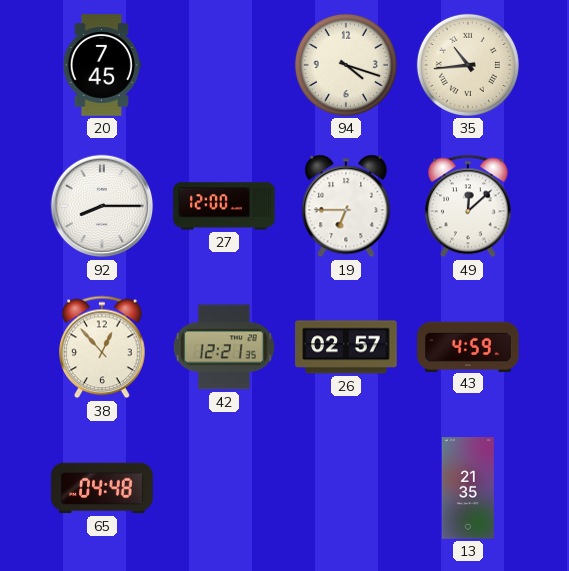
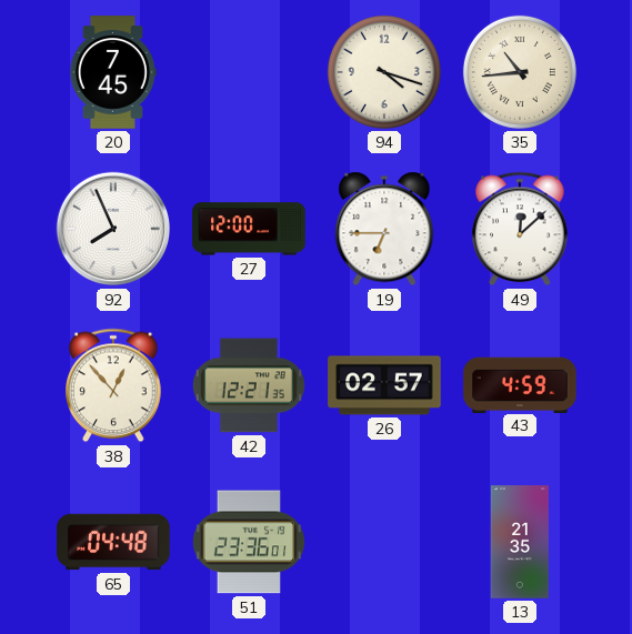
92: 8:15 -> 7:56 (113, 229)
51: none -> 23:36 (248, 542)
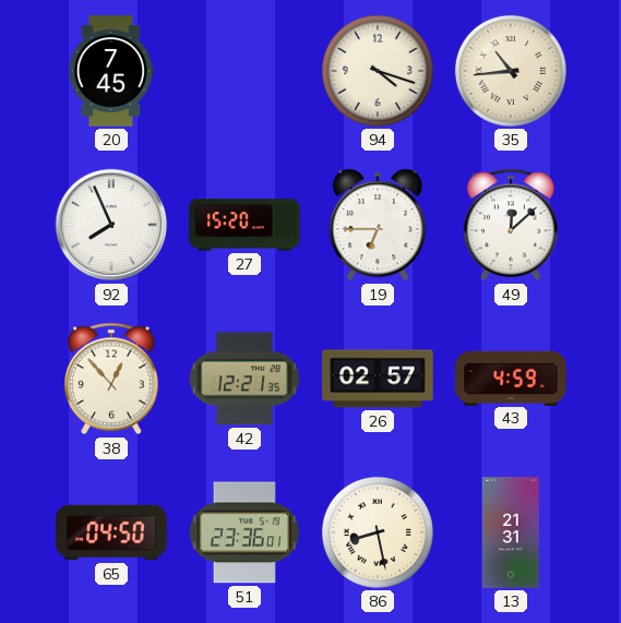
27: 12:00 -> 15:20 (244, 225)
65: 04:48 -> 04:50 (111, 532)
86: none -> 8:28 (378, 532)
13: 21:35 -> 21:31 (511, 532)
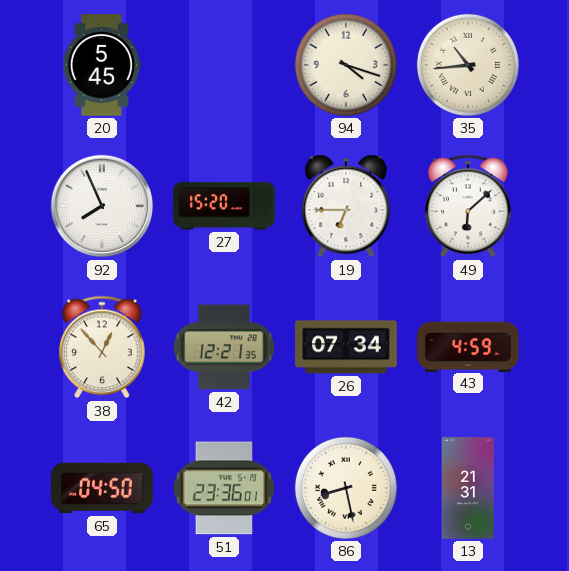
20: 7:45 -> 5:45 (101, 65)
49: 12:08 -> 6:08 (468, 206)
26: 02:57 -> 07:34 (346, 347)
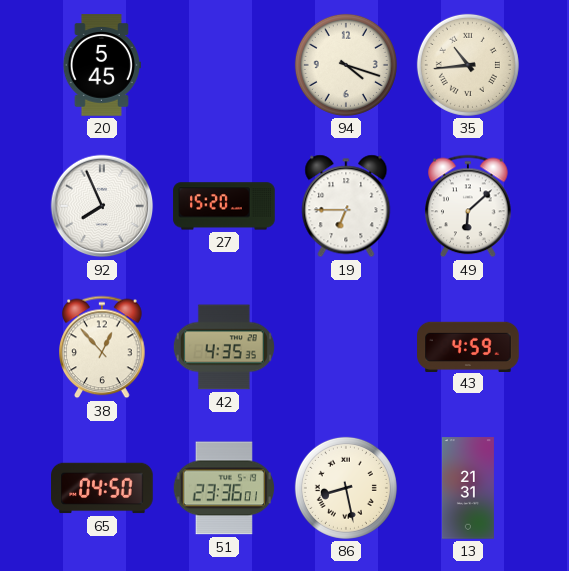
42: 12:21 -> 4:35 (224, 347)
26: 07:34 -> none (346, 347)
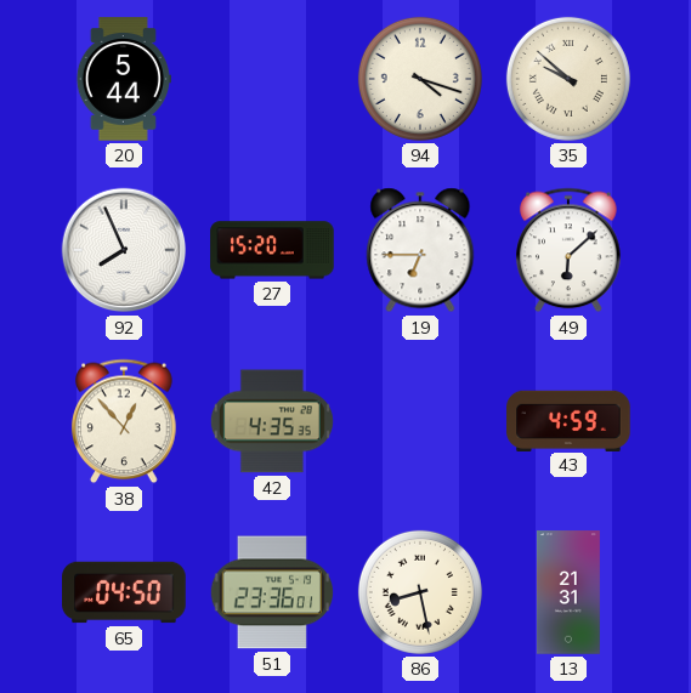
20: 5:45 -> 5:44 (123, 79)
35: 10:44 -> 9:52 (568, 79)
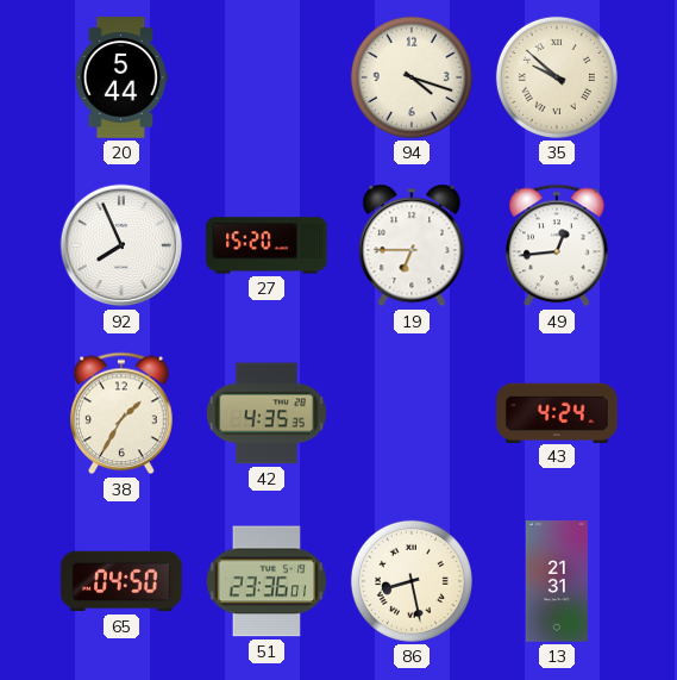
49: 6:08 -> 12:44 (557, 245)
38: 12:53 -> 1:35 (121, 413)
43: 4:59 -> 4:24 (557, 412)
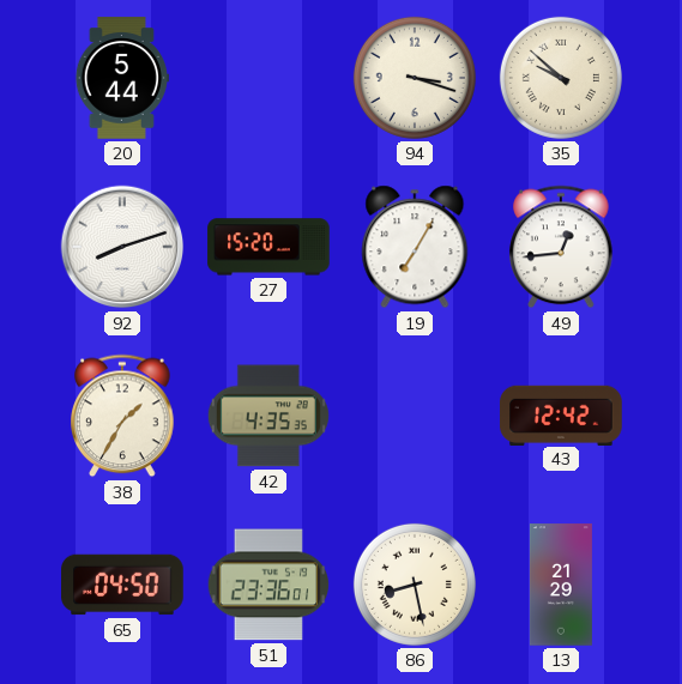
94: 4:18 -> 3:18 (415, 78)
92: 7:56 -> 8:12 (122, 247)
19: 6:45 -> 7:05 (415, 247)
43: 4:24 -> 12:42 (561, 414)
13: 21:31 -> 21:29 (561, 585)
